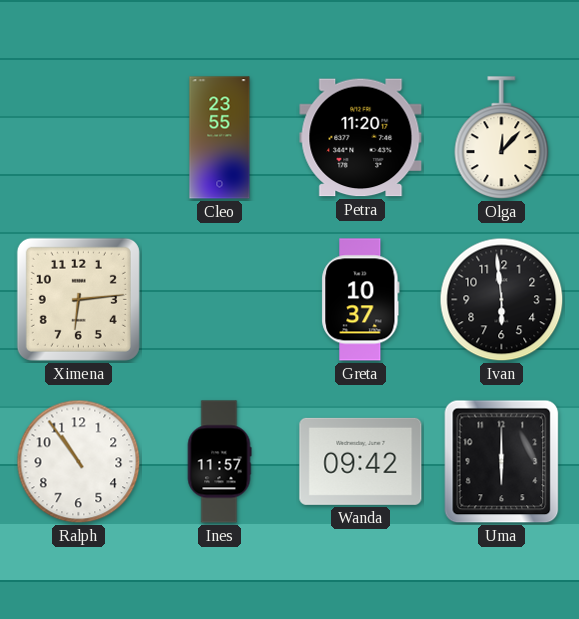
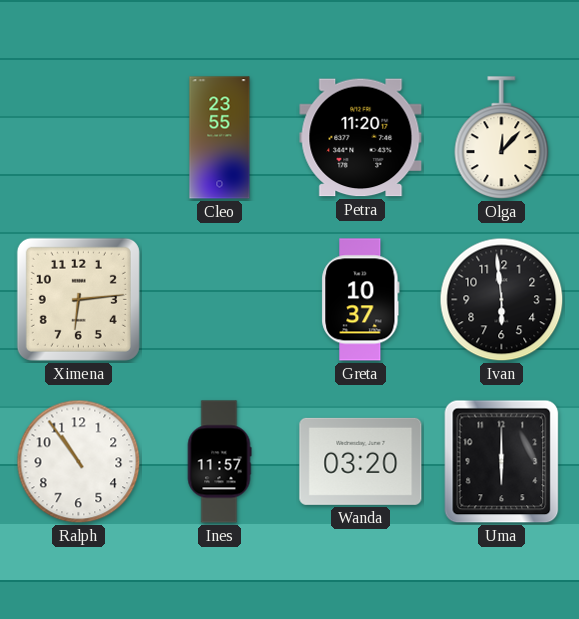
Wanda: 09:42 -> 03:20 (361, 461)
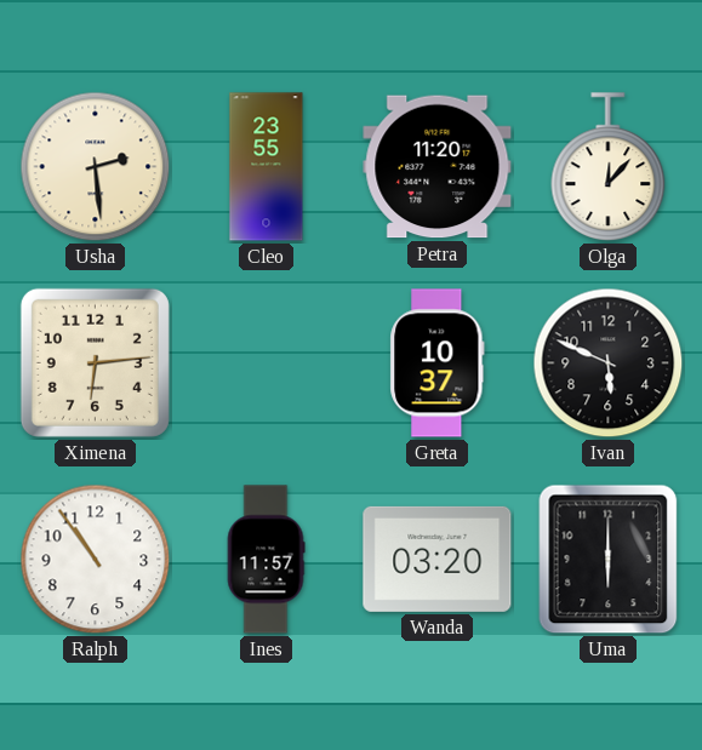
Usha: none -> 2:29 (96, 167)
Ivan: 5:59 -> 5:49 (609, 363)
